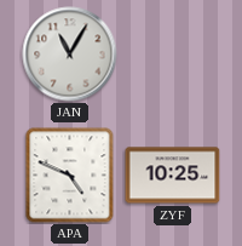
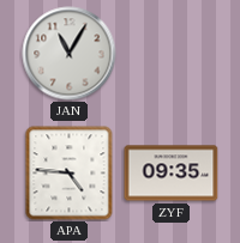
APA: 4:49 -> 4:46 (70, 174)
ZYF: 10:25 -> 09:35 (172, 174)
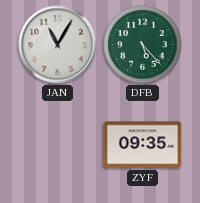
DFB: none -> 5:23 (143, 45)
APA: 4:46 -> none (70, 174)
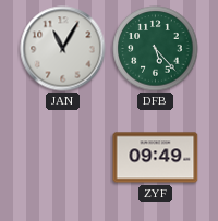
ZYF: 09:35 -> 09:49 (156, 158)
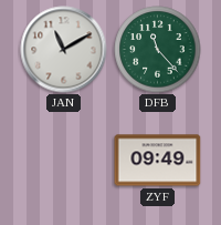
JAN: 11:05 -> 11:10 (64, 50)
DFB: 5:23 -> 11:23 (158, 50)
